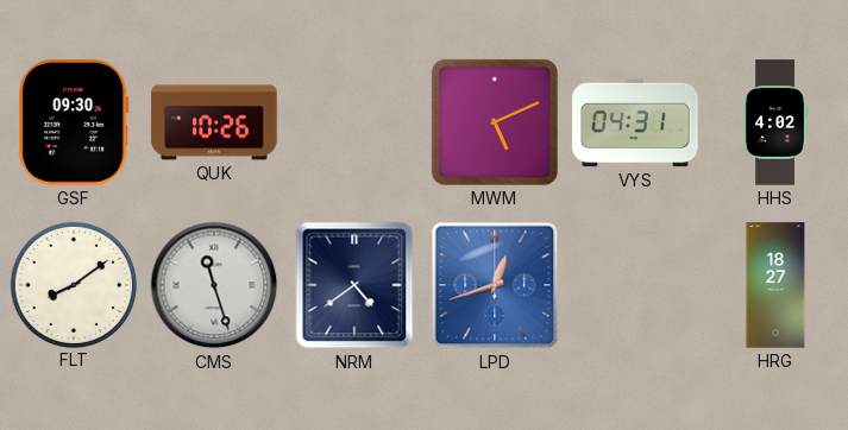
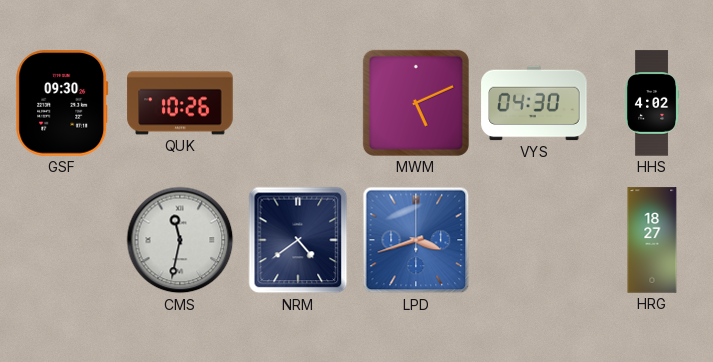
VYS: 04:31 -> 04:30 (534, 103)
FLT: 8:09 -> none (73, 284)
CMS: 11:27 -> 11:32 (180, 240)
LPD: 12:42 -> 3:42 (416, 240)
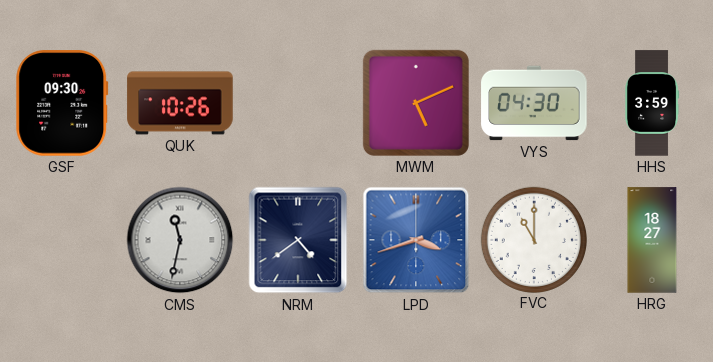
HHS: 4:02 -> 3:59 (652, 103)
FVC: none -> 11:00 (533, 239)
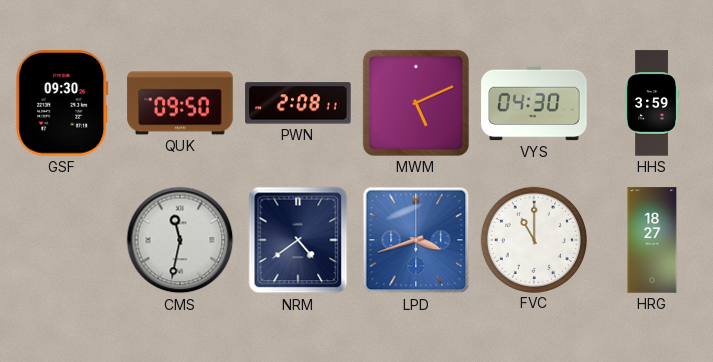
QUK: 10:26 -> 09:50 (180, 103)
PWN: none -> 2:08 (298, 103)
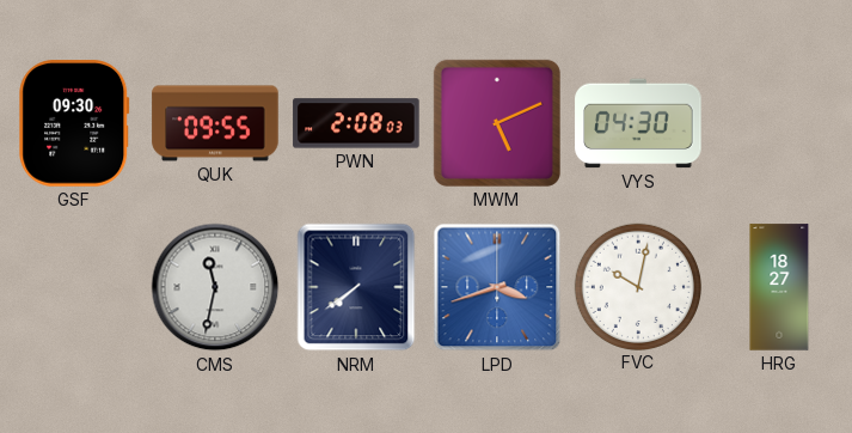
QUK: 09:50 -> 09:55 (215, 123)
PWN: 2:08:11 -> 2:08:03 (356, 123)
HHS: 3:59 -> none (652, 103)
NRM: 4:39 -> 7:39 (356, 287)
FVC: 11:00 -> 10:02 (637, 286)
